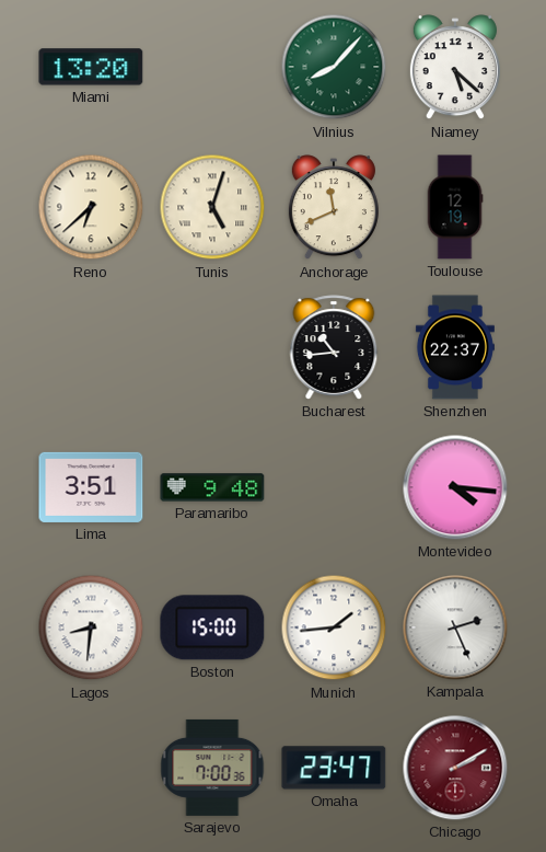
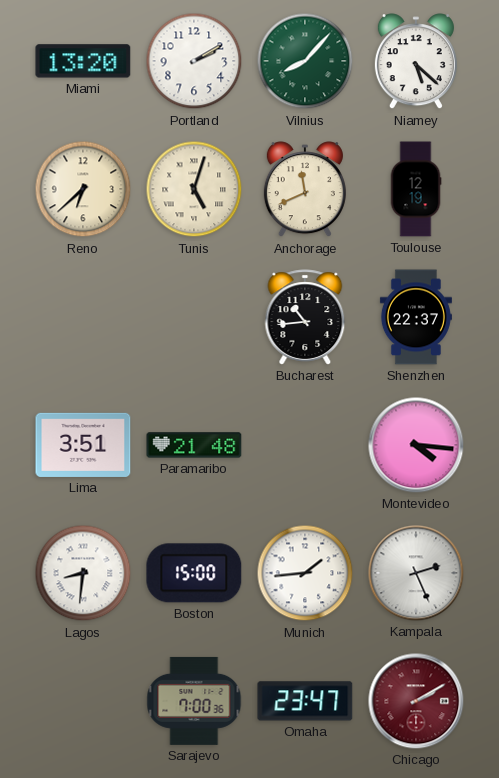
Portland: none -> 2:10 (194, 61)
Paramaribo: 9:48 -> 21:48 (194, 445)
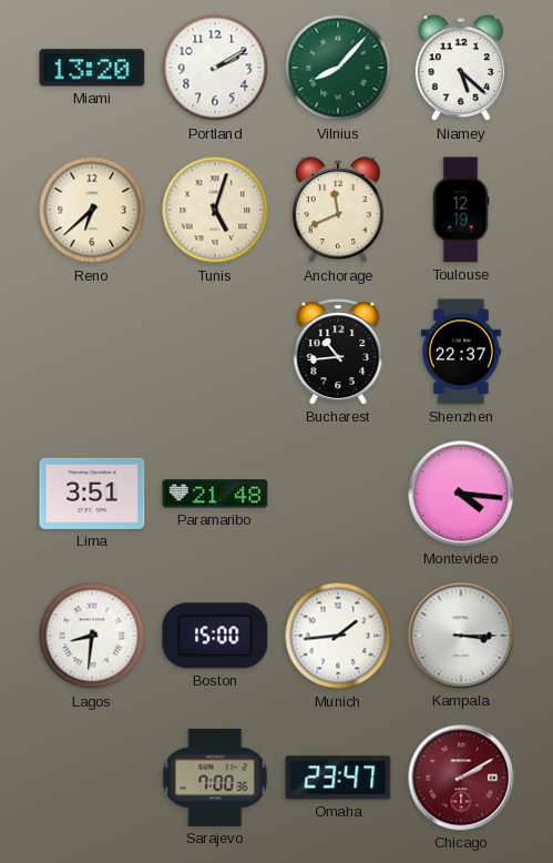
Kampala: 2:26 -> 3:15 (461, 636)
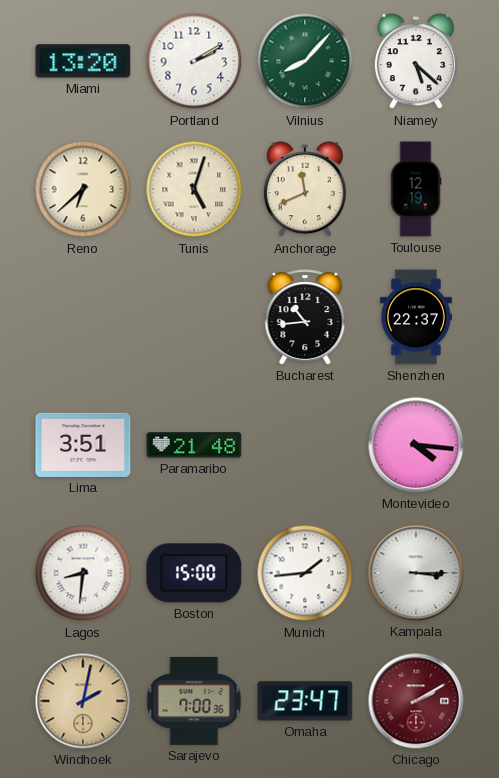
Windhoek: none -> 2:02 (83, 701)
